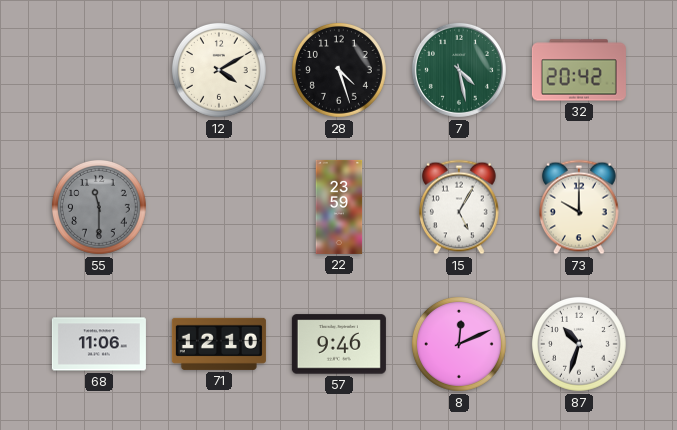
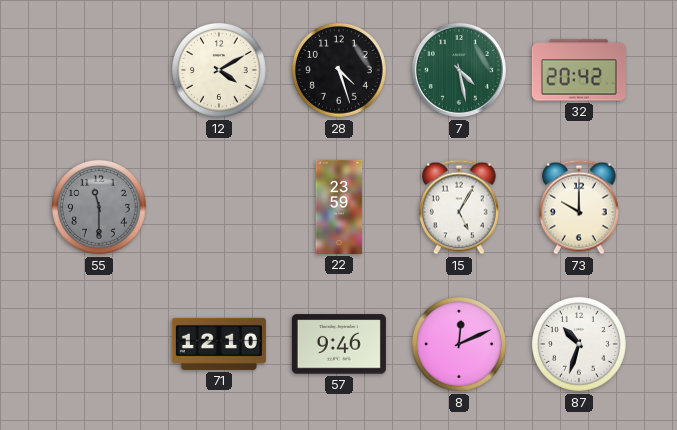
68: 11:06 -> none (99, 344)
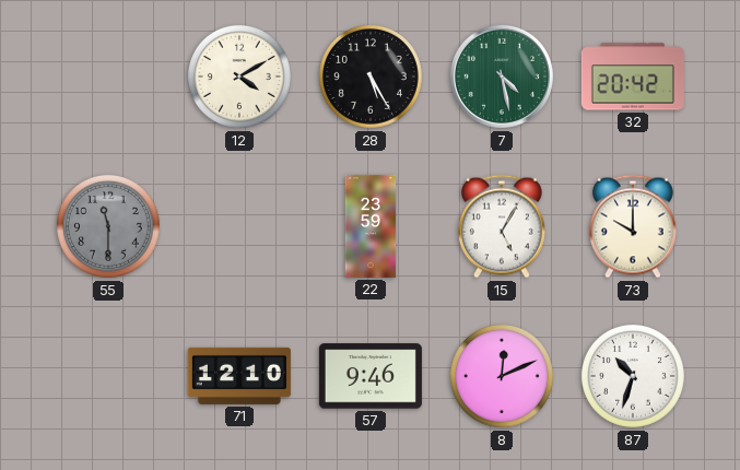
28: 4:27 -> 5:25 (371, 77)
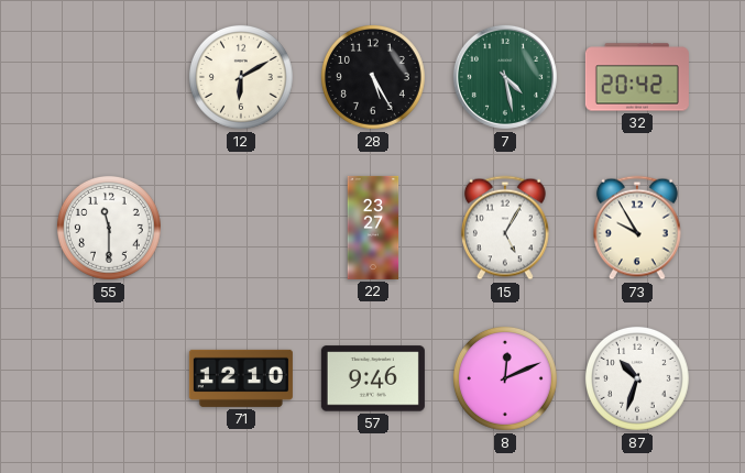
12: 4:10 -> 6:10 (241, 77)
55 dial: grey -> white (109, 228)
22: 23:59 -> 23:27 (373, 228)
73: 10:00 -> 9:55 (637, 228)
